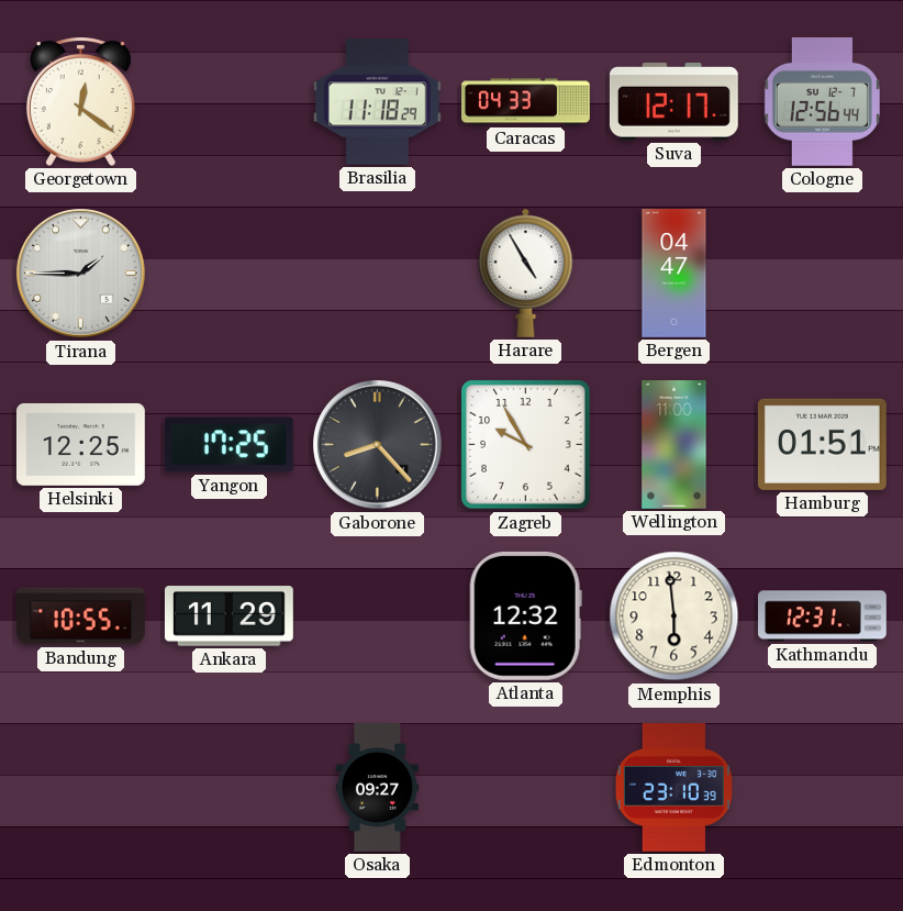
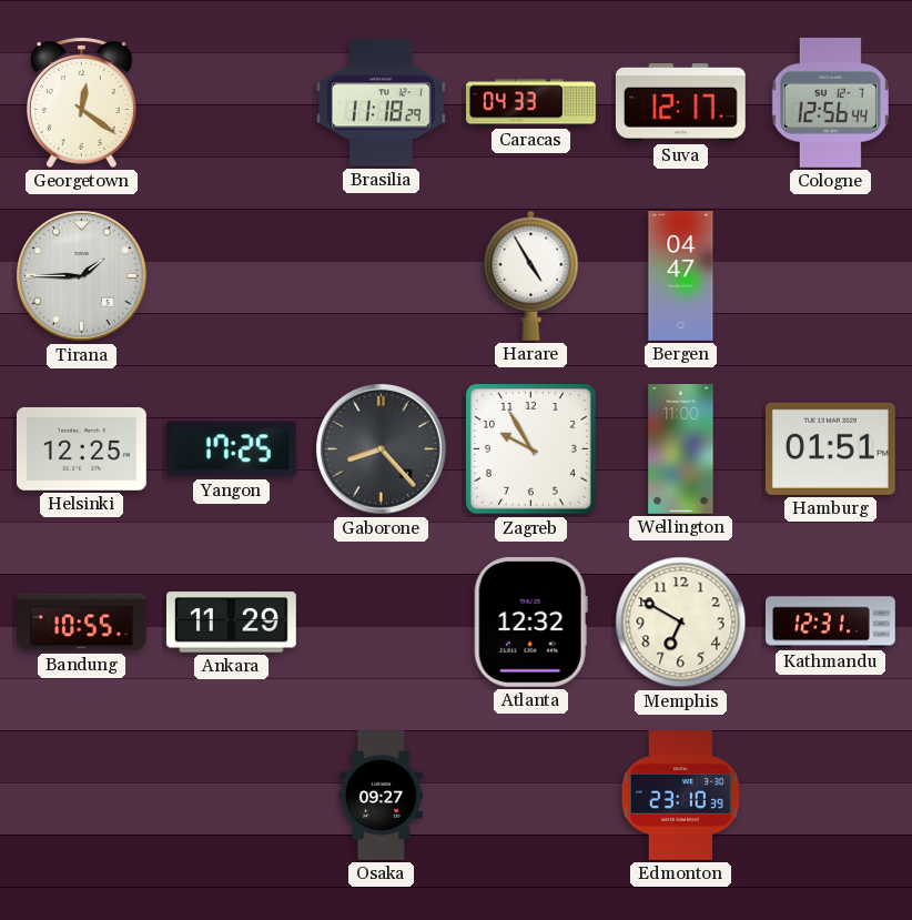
Memphis: 5:59 -> 6:50 (681, 623)
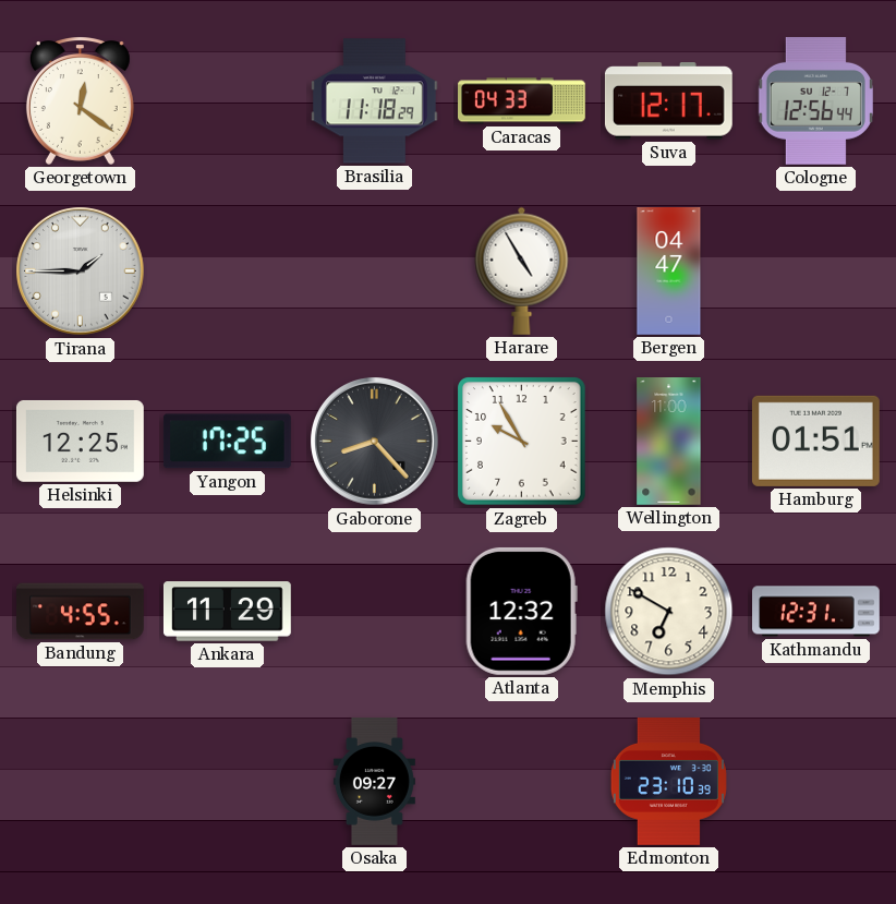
Bandung: 10:55 -> 4:55 (81, 612)
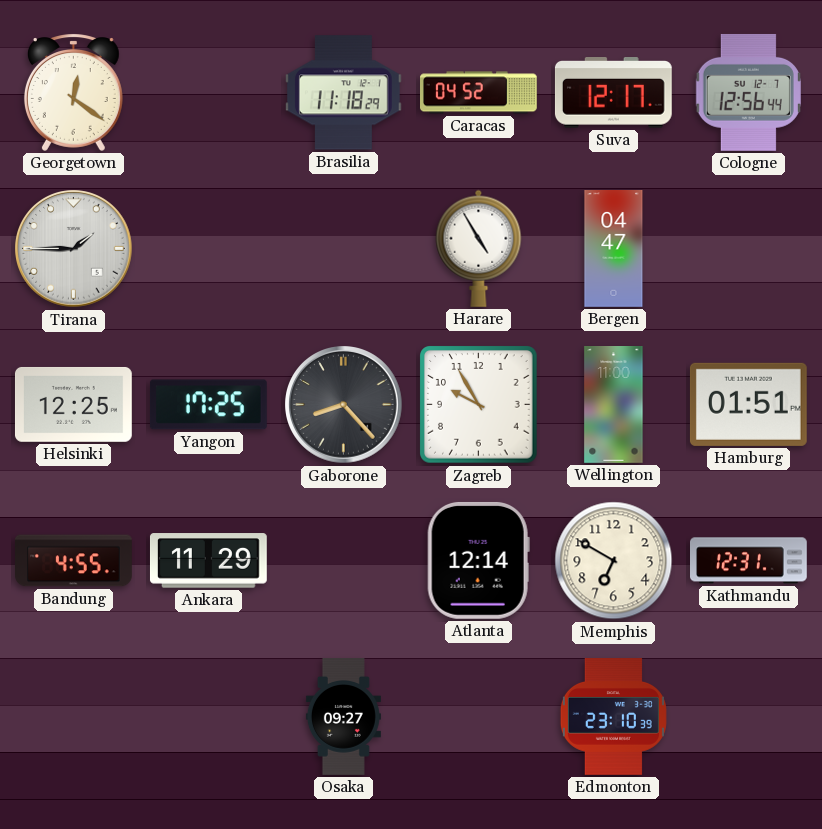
Caracas: 04:33 -> 04:52 (479, 93)
Atlanta: 12:32 -> 12:14 (478, 560)
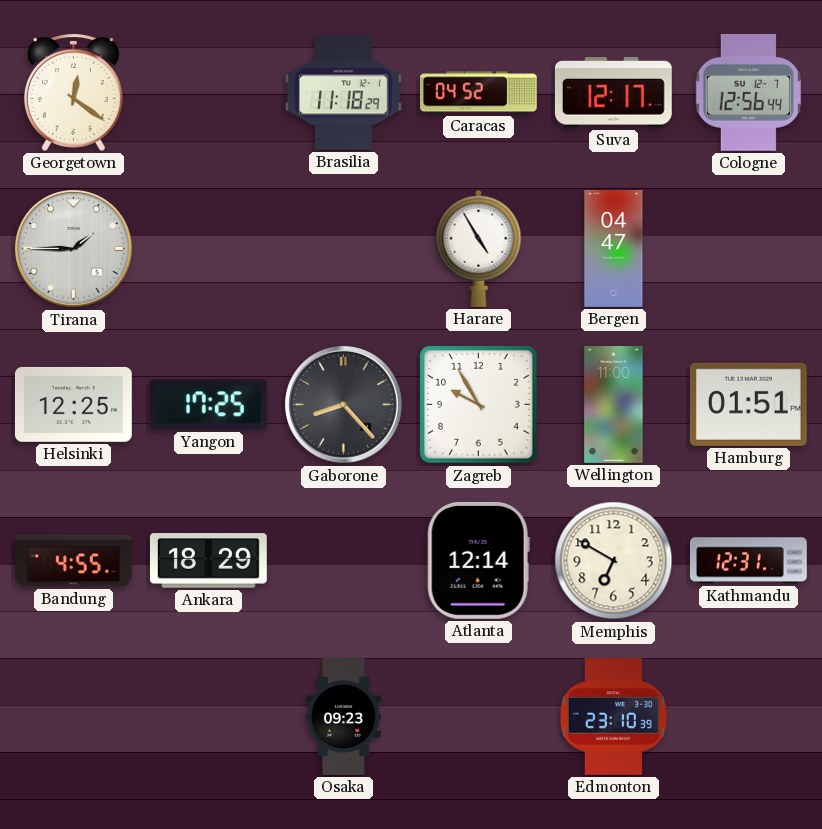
Ankara: 11:29 -> 18:29 (208, 561)
Osaka: 09:27 -> 09:23 (343, 717)
